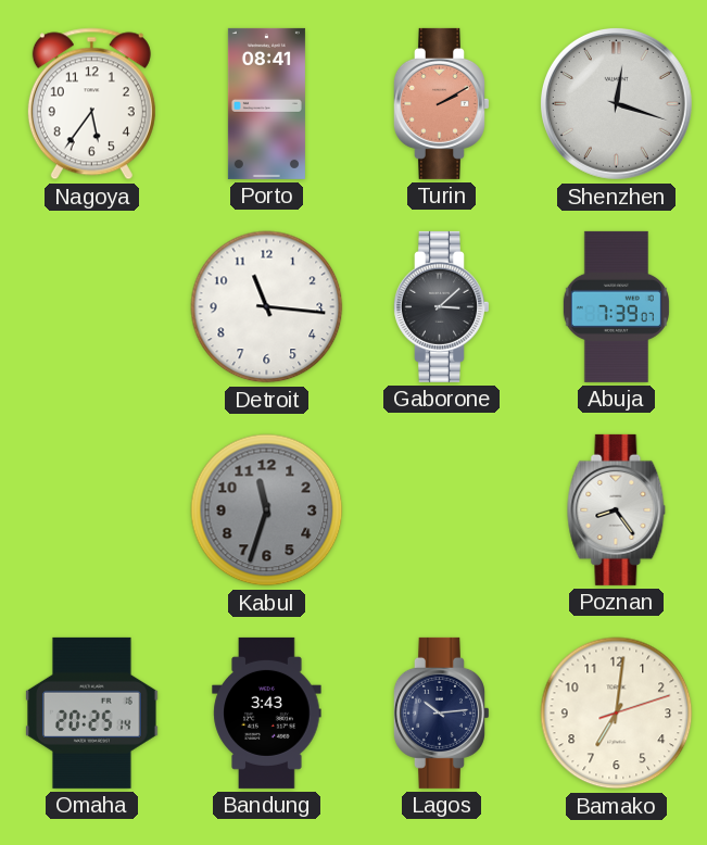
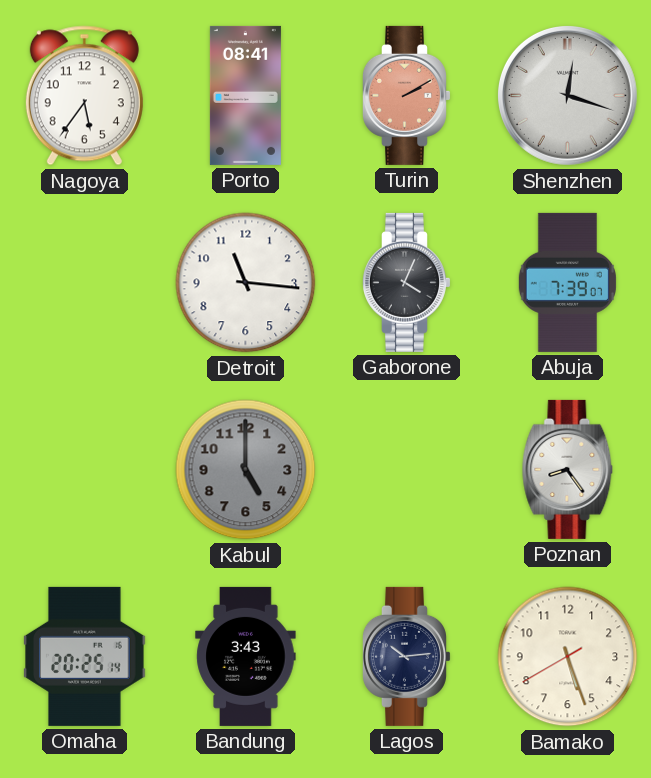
Gaborone: 3:08 -> 4:04 (406, 282)
Kabul: 11:33 -> 5:00 (246, 470)
Bamako: 7:01 -> 5:26 (568, 657)
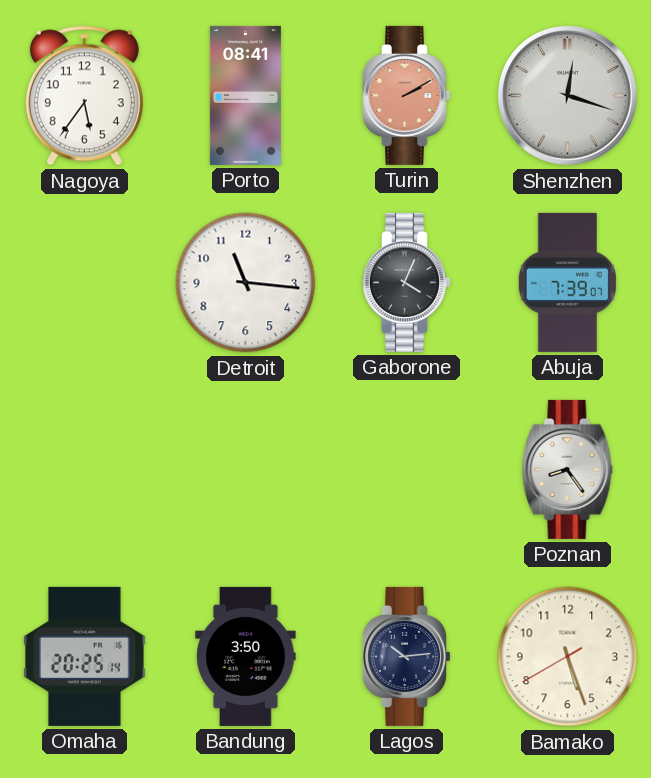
Kabul: 5:00 -> none (246, 470)
Bandung: 3:43 -> 3:50 (246, 656)
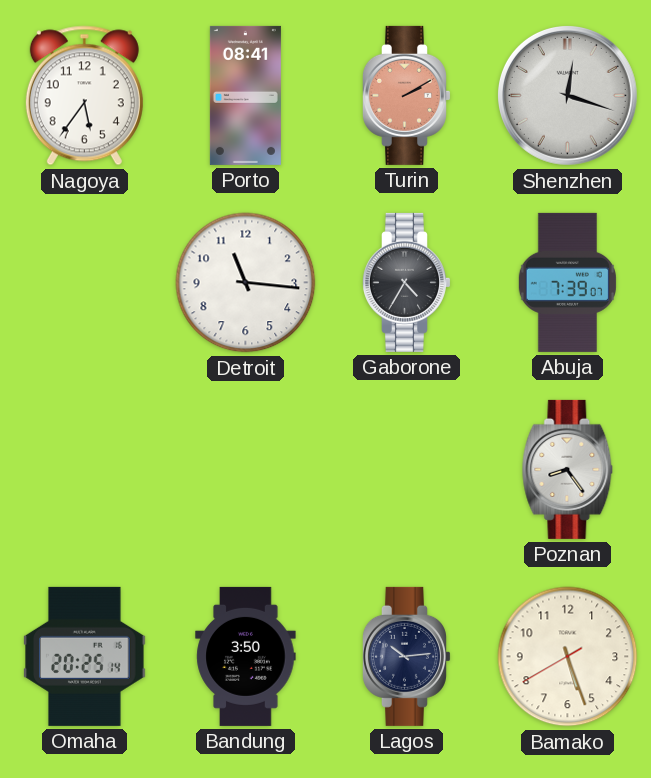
Gaborone: 4:04 -> 4:35 (406, 282)
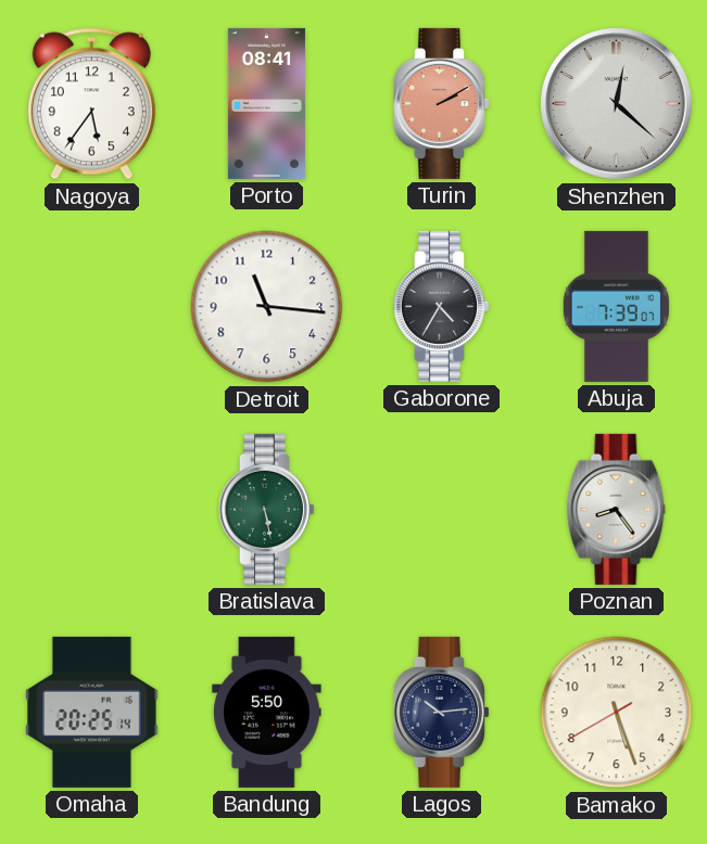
Shenzhen: 12:18 -> 12:22 (616, 103)
Bratislava: none -> 5:28 (266, 509)
Bandung: 3:50 -> 5:50 (267, 712)
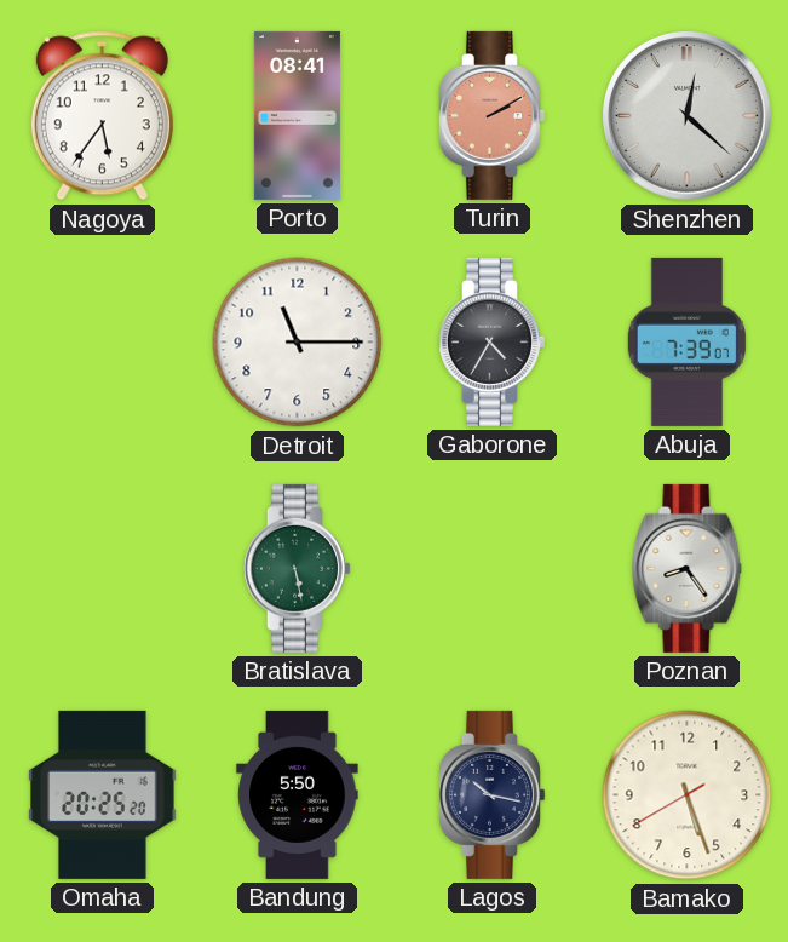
Detroit: 11:16 -> 11:15 (298, 343)
Omaha: 20:25:14 -> 20:25:20 (103, 794)
Lagos: 10:14 -> 10:17 (491, 794)
